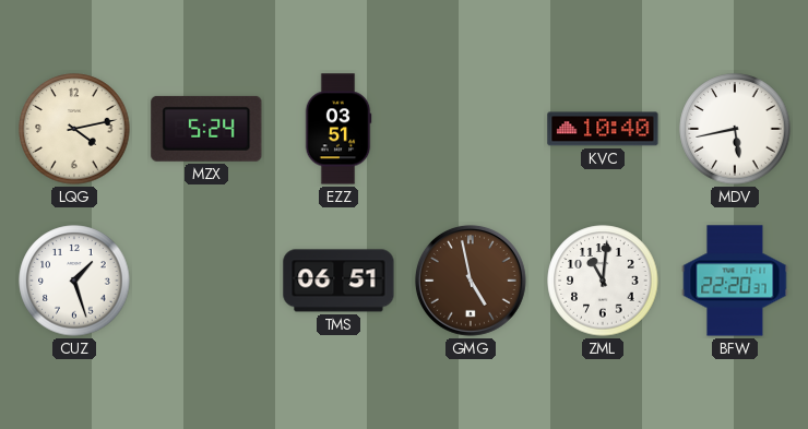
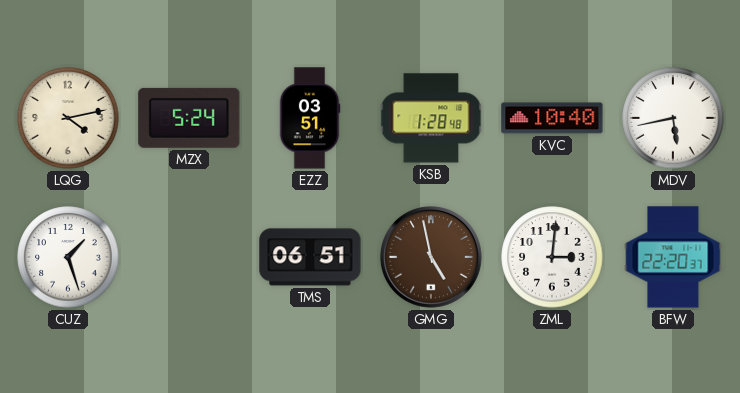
KSB: none -> 1:28 (431, 118)
ZML: 11:01 -> 3:01 (552, 257)
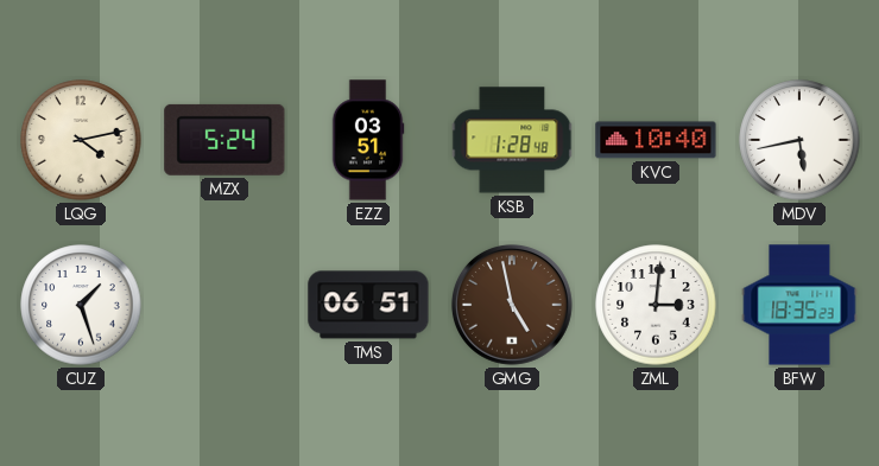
BFW: 22:20 -> 18:35 (799, 305)
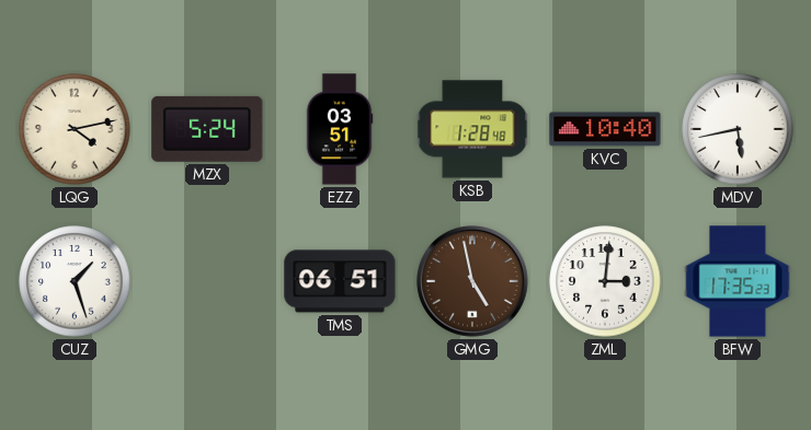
BFW: 18:35 -> 17:35 (738, 281)
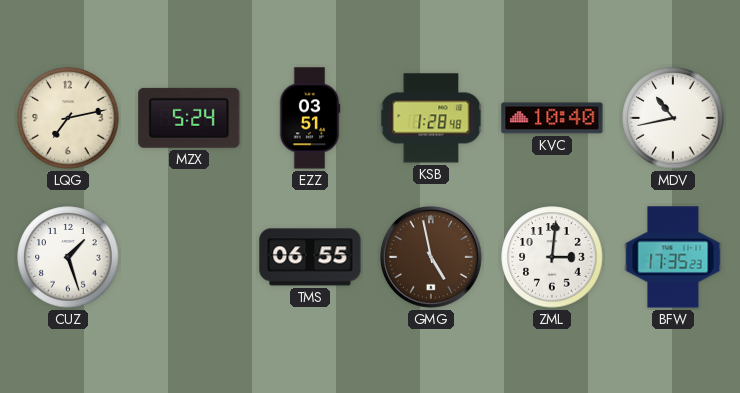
LQG: 4:13 -> 7:13 (68, 118)
MDV: 5:43 -> 10:43 (673, 118)
TMS: 06:51 -> 06:55 (310, 257)
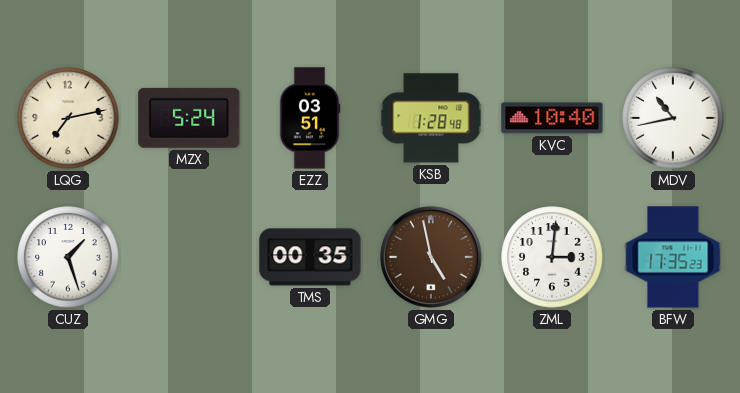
TMS: 06:55 -> 00:35 (310, 257)
